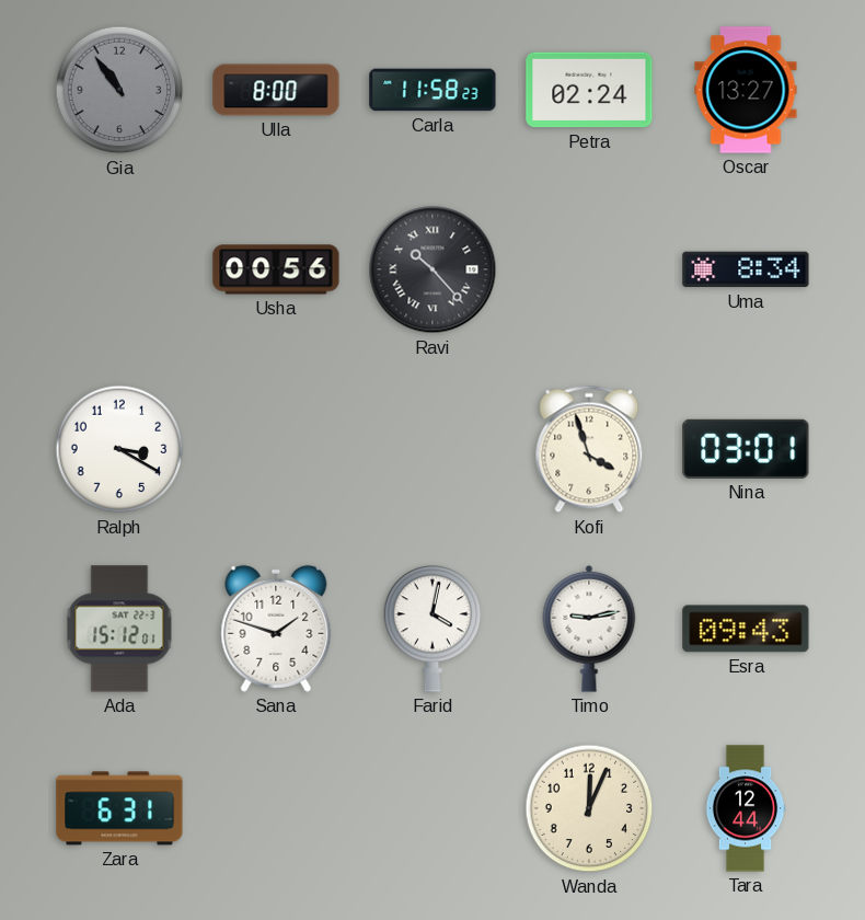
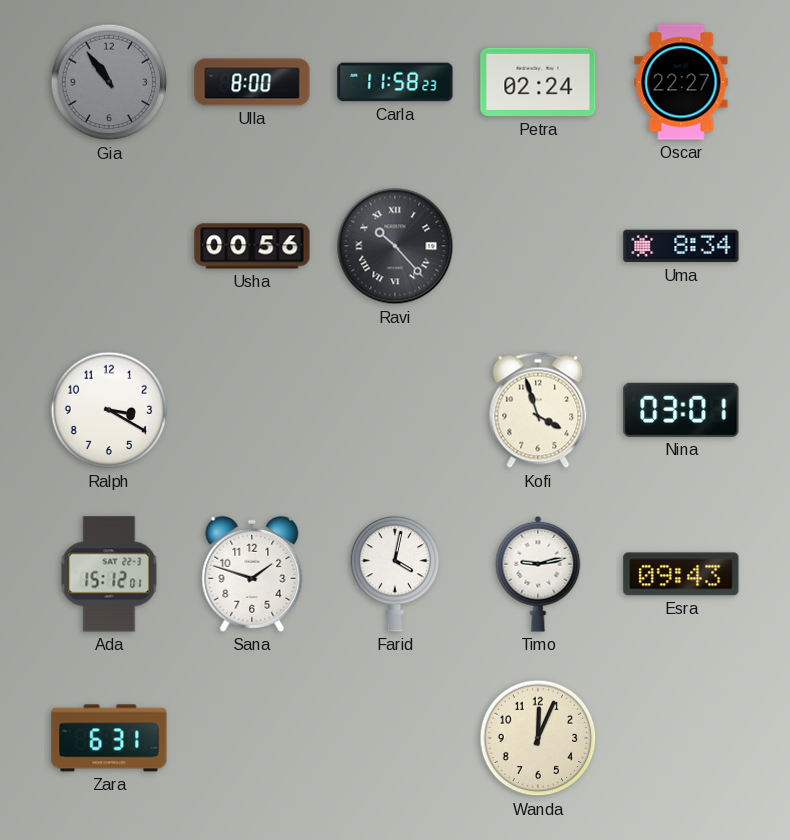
Oscar: 13:27 -> 22:27 (681, 82)
Tara: 12:44 -> none (746, 808)
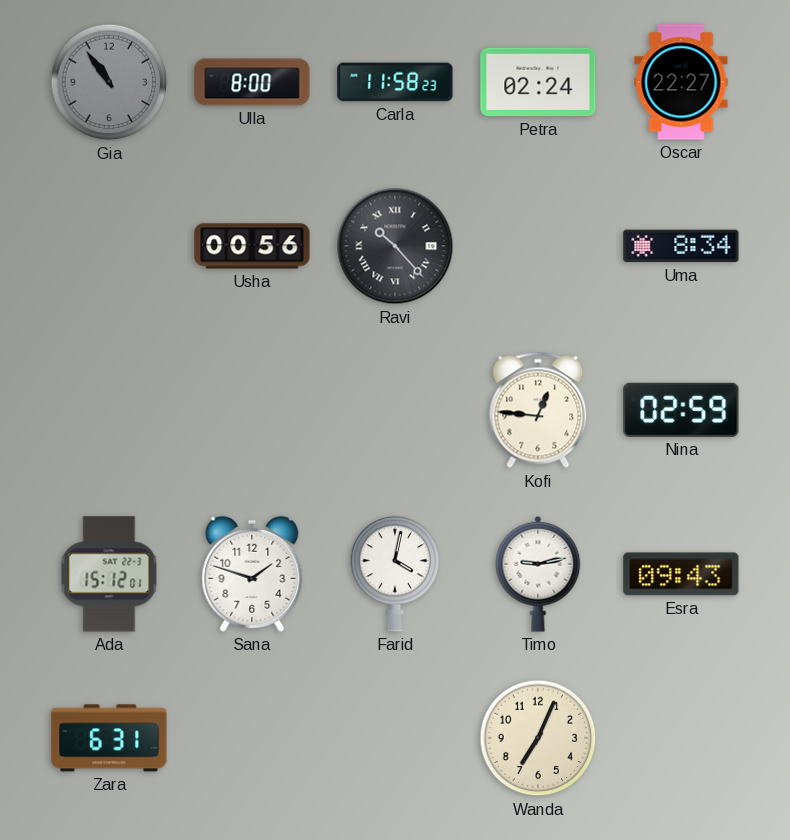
Ralph: 3:20 -> none (109, 410)
Kofi: 3:57 -> 12:46 (538, 410)
Nina: 03:01 -> 02:59 (681, 410)
Wanda: 12:04 -> 7:04 (538, 738)
